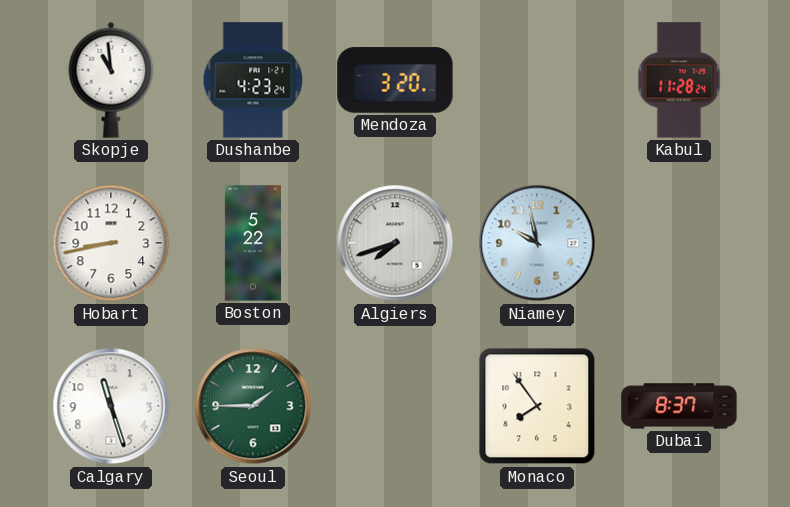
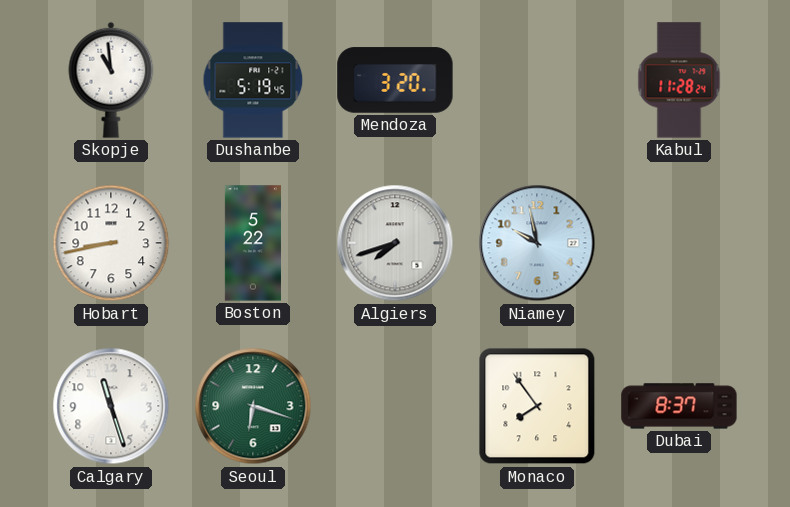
Dushanbe: 4:23 -> 5:19 (253, 80)
Seoul: 1:45 -> 6:18 (253, 406)
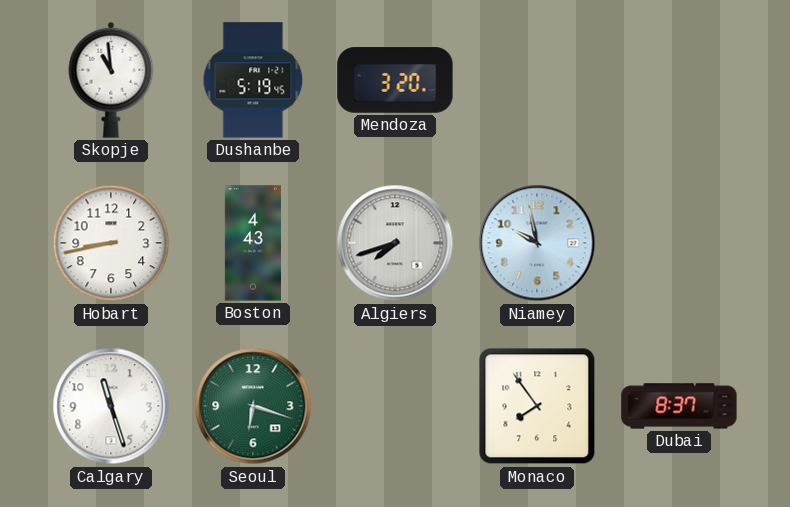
Kabul: 11:28 -> none (679, 80)
Boston: 5:22 -> 4:43 (253, 243)
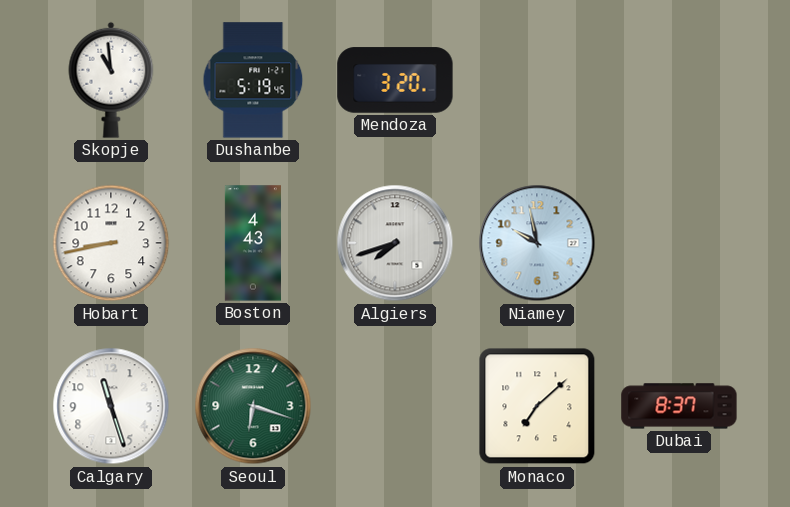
Monaco: 7:54 -> 7:08 (537, 406)
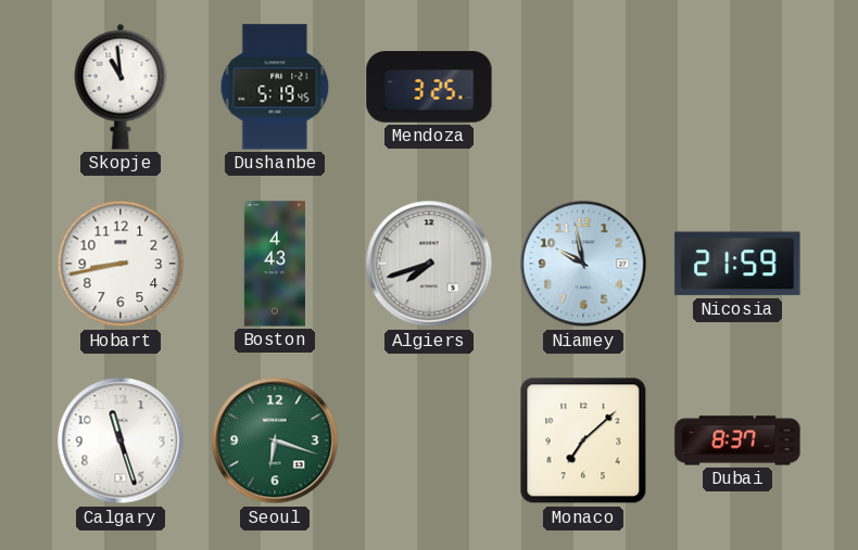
Mendoza: 3:20 -> 3:25 (429, 87)
Nicosia: none -> 21:59 (737, 264)
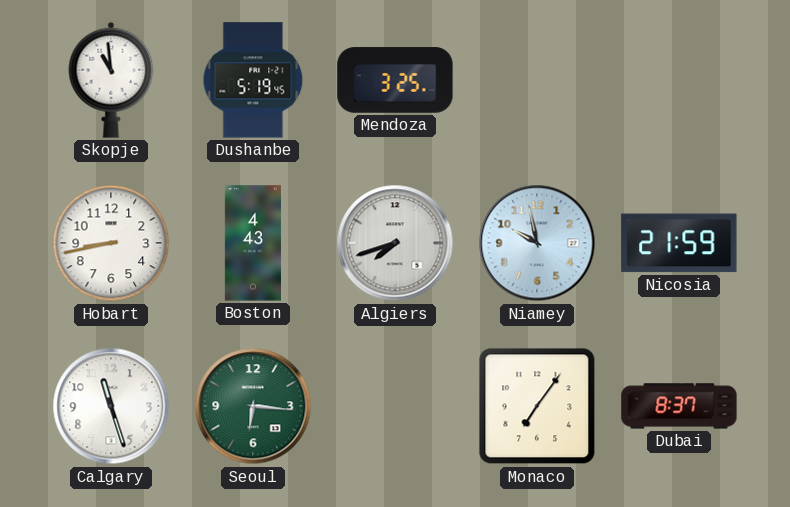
Seoul: 6:18 -> 6:16 (253, 406)
Monaco: 7:08 -> 7:06 (537, 406)
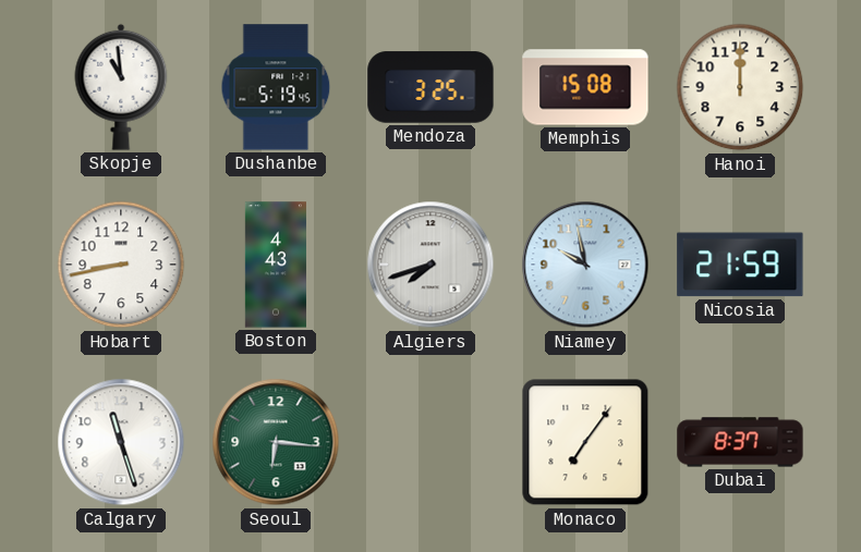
Memphis: none -> 15:08 (585, 87)
Hanoi: none -> 12:00 (740, 87)
